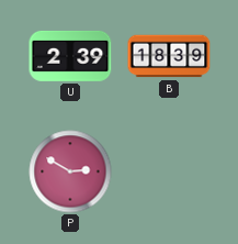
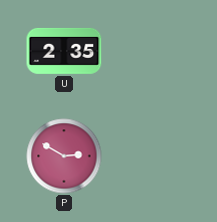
U: 2:39 -> 2:35 (64, 51)
B: 18:39 -> none (169, 56)
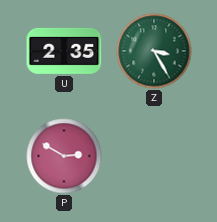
Z: none -> 3:25 (154, 51)
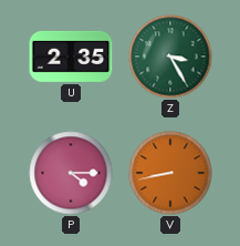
P: 2:50 -> 4:15 (71, 173)
V: none -> 8:43 (170, 173)
